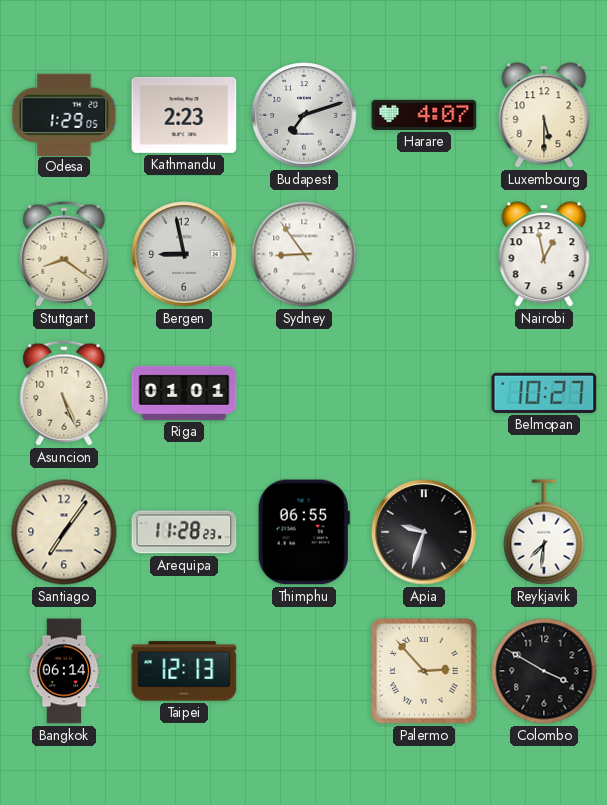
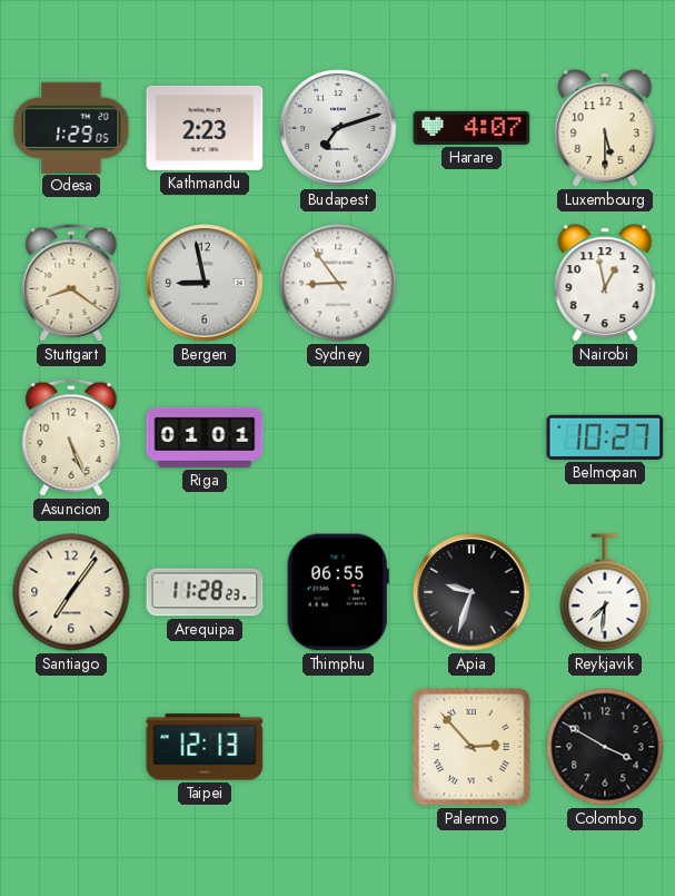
Bangkok: 06:14 -> none (64, 671)
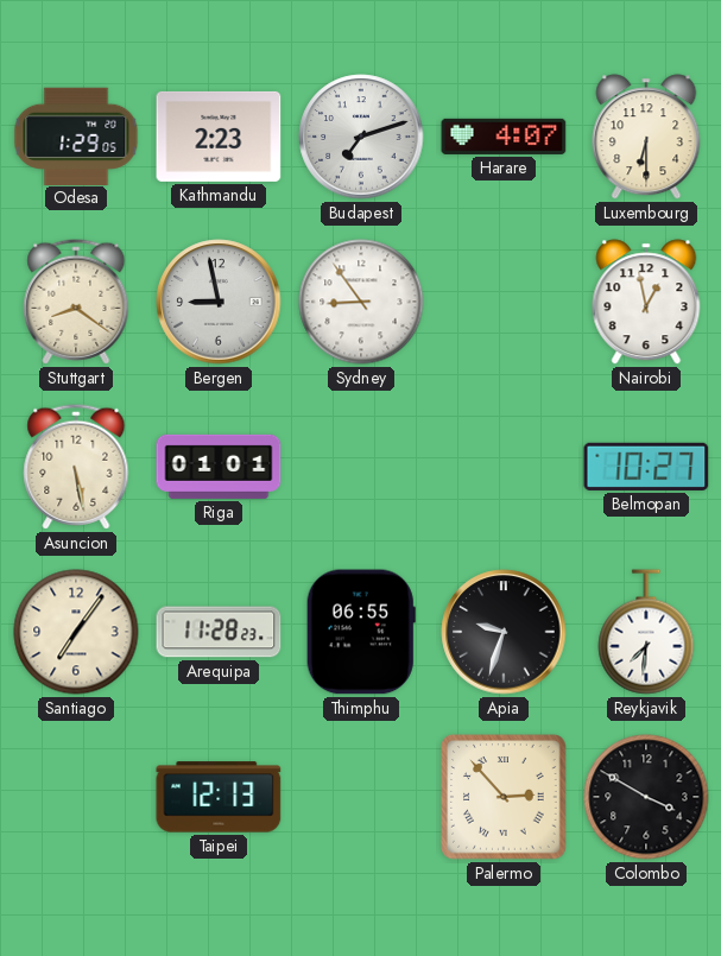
Luxembourg: 5:30 -> 6:30 (646, 137)
Asuncion: 5:26 -> 5:28 (76, 467)
